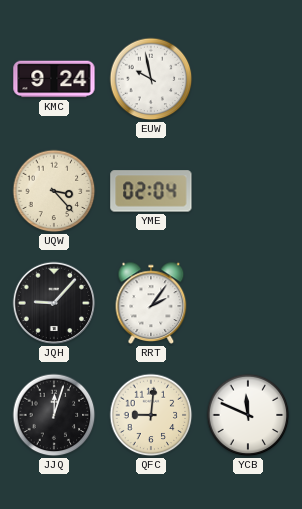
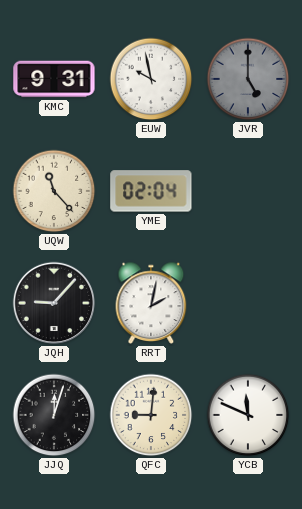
KMC: 9:24 -> 9:31 (54, 79)
JVR: none -> 5:00 (248, 79)
UQW: 3:23 -> 11:23 (54, 191)
RRT: 2:06 -> 2:02 (151, 303)
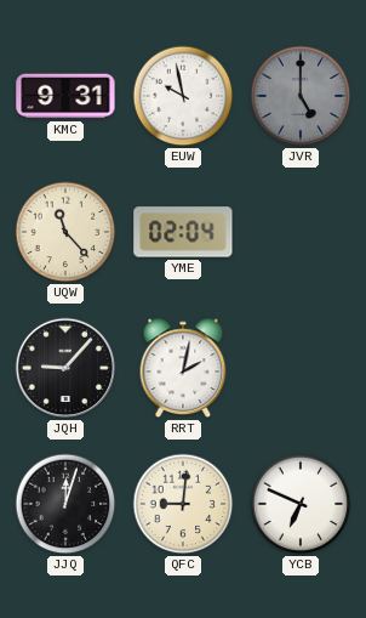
YCB: 11:49 -> 6:49 (301, 504)
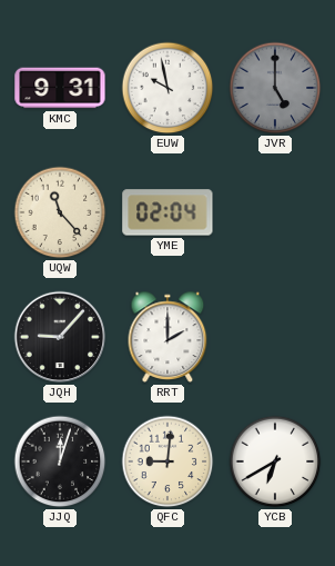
RRT: 2:02 -> 2:00 (167, 337)
YCB: 6:49 -> 6:40 (275, 461)
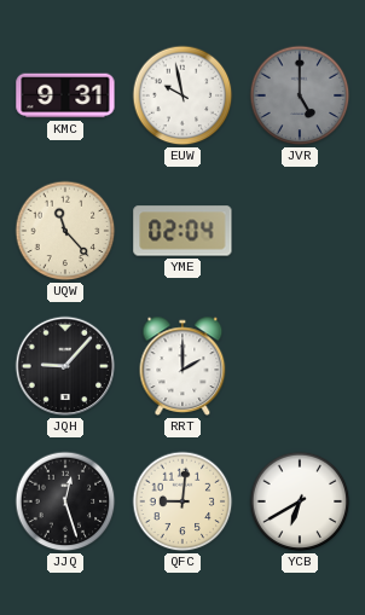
JJQ: 12:03 -> 12:27 (65, 501)
